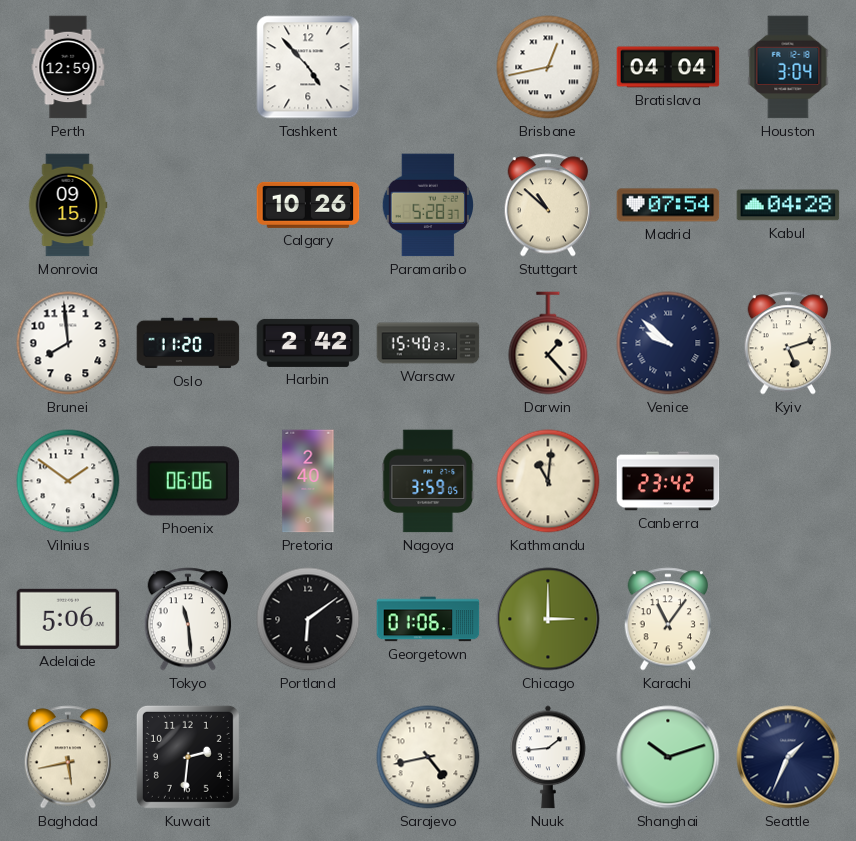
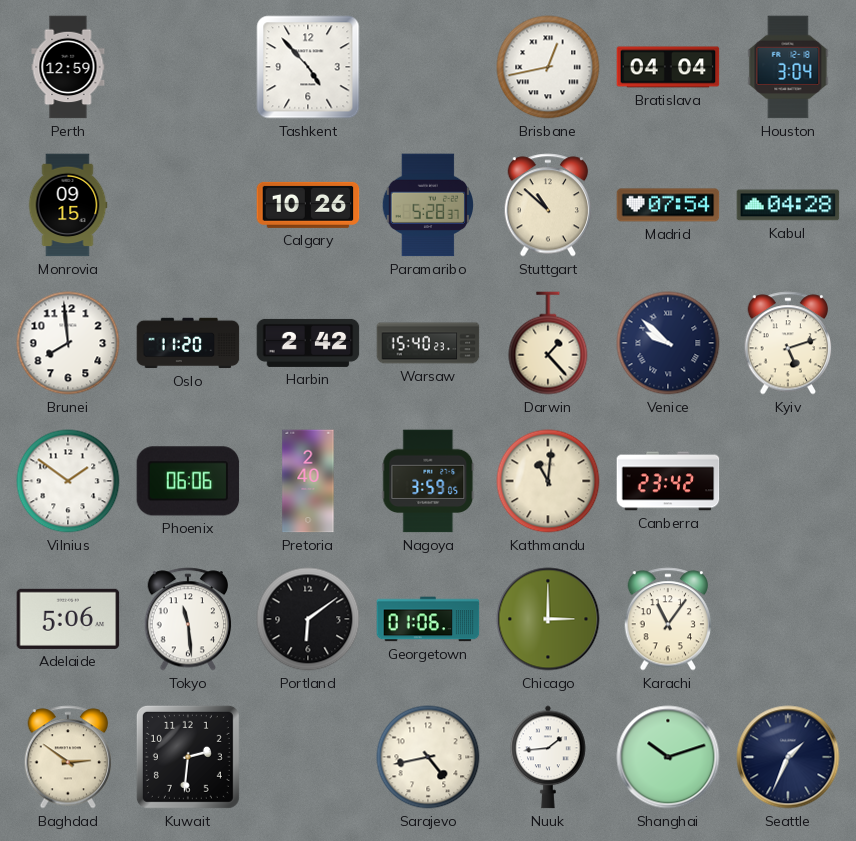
Baghdad: 5:43 -> 2:51 (68, 757)
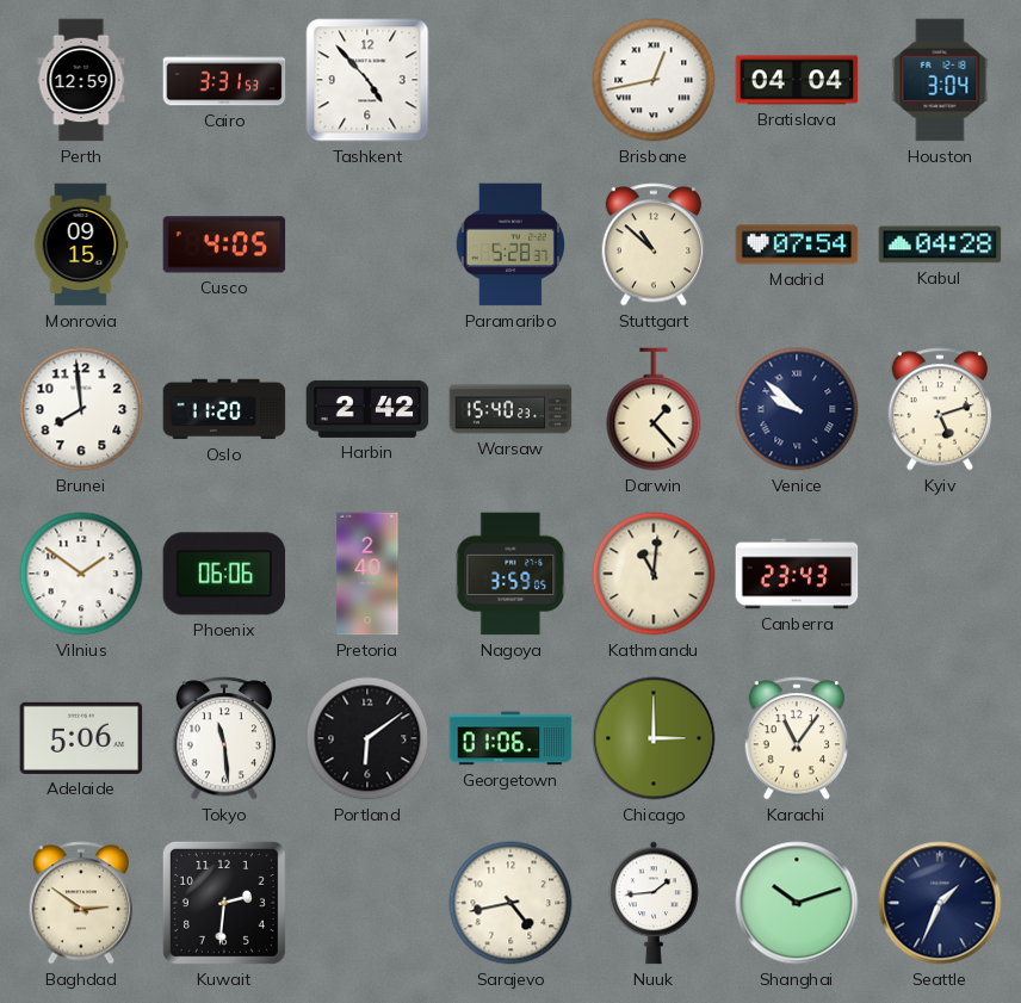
Cairo: none -> 3:31 (224, 80)
Cusco: none -> 4:05 (224, 244)
Calgary: 10:26 -> none (308, 205)
Canberra: 23:42 -> 23:43 (797, 574)
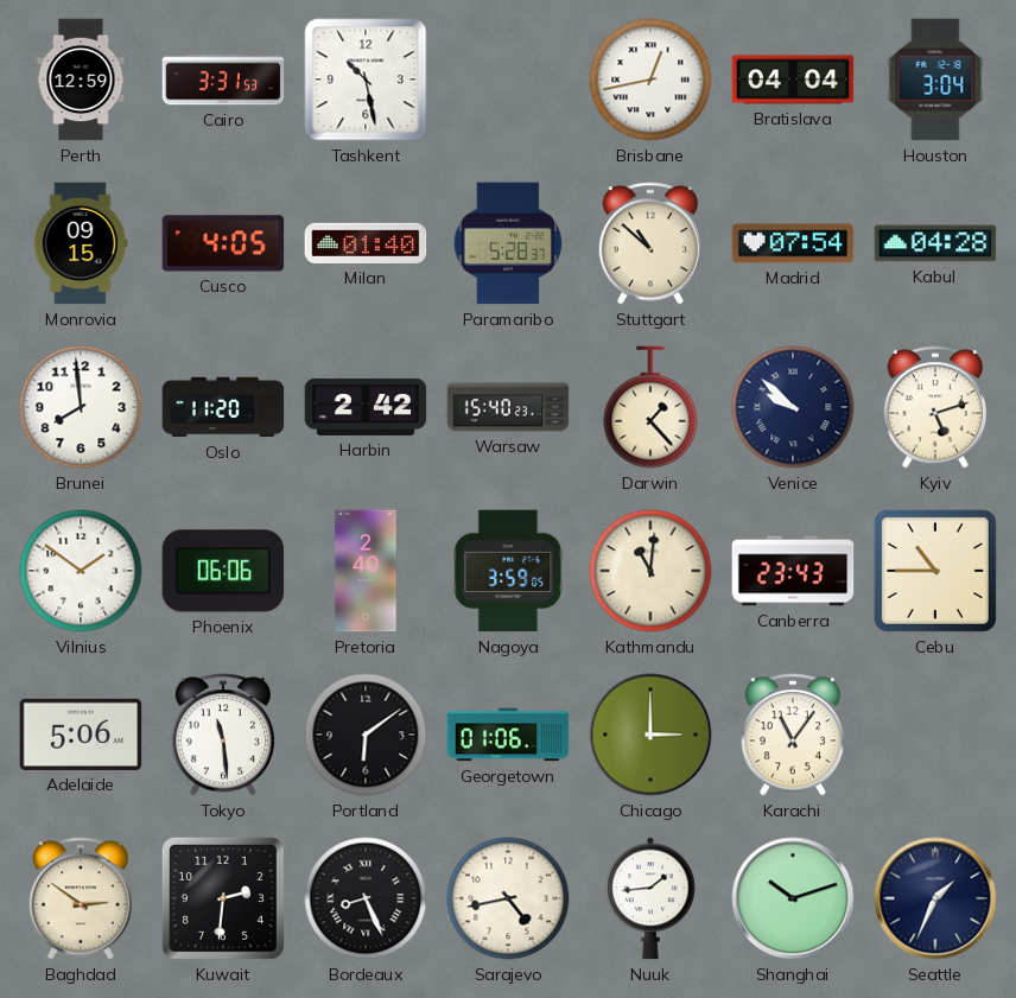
Tashkent: 4:53 -> 10:28 (366, 80)
Milan: none -> 01:40 (366, 243)
Cebu: none -> 10:45 (935, 571)
Bordeaux: none -> 8:26 (366, 898)
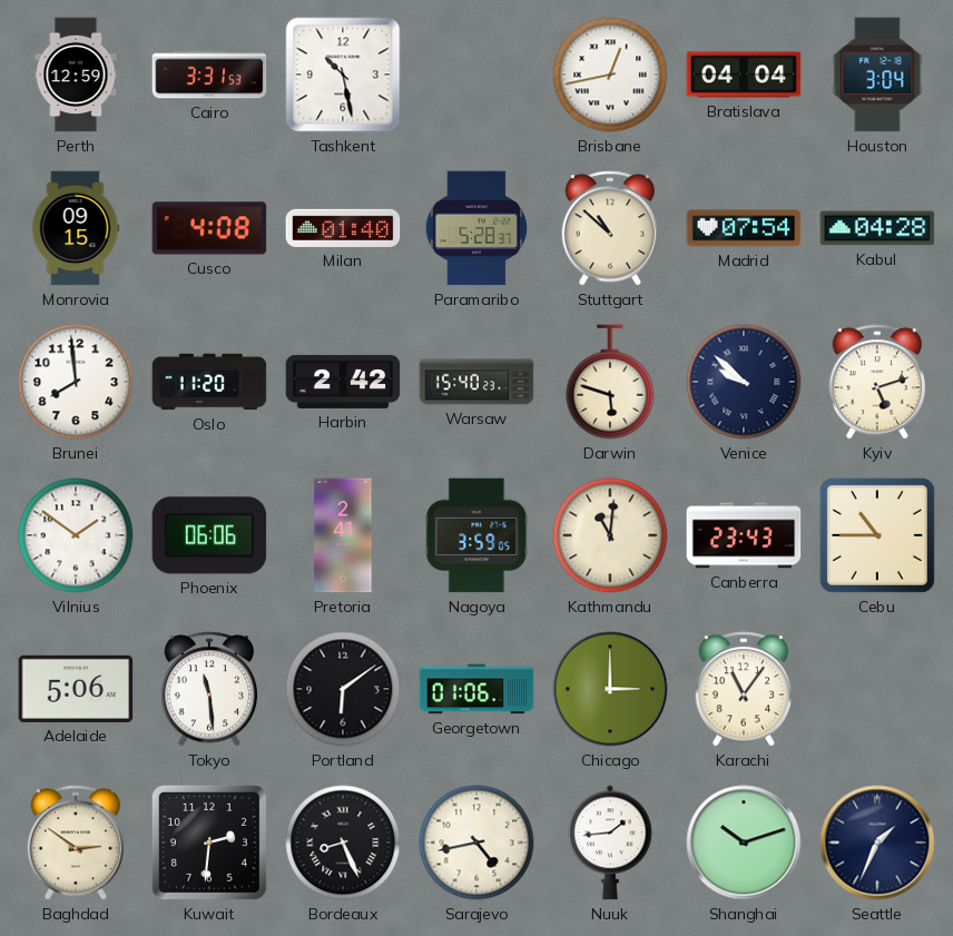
Cusco: 4:05 -> 4:08 (209, 228)
Darwin: 1:23 -> 5:48 (610, 382)
Pretoria: 2:40 -> 2:41 (343, 535)
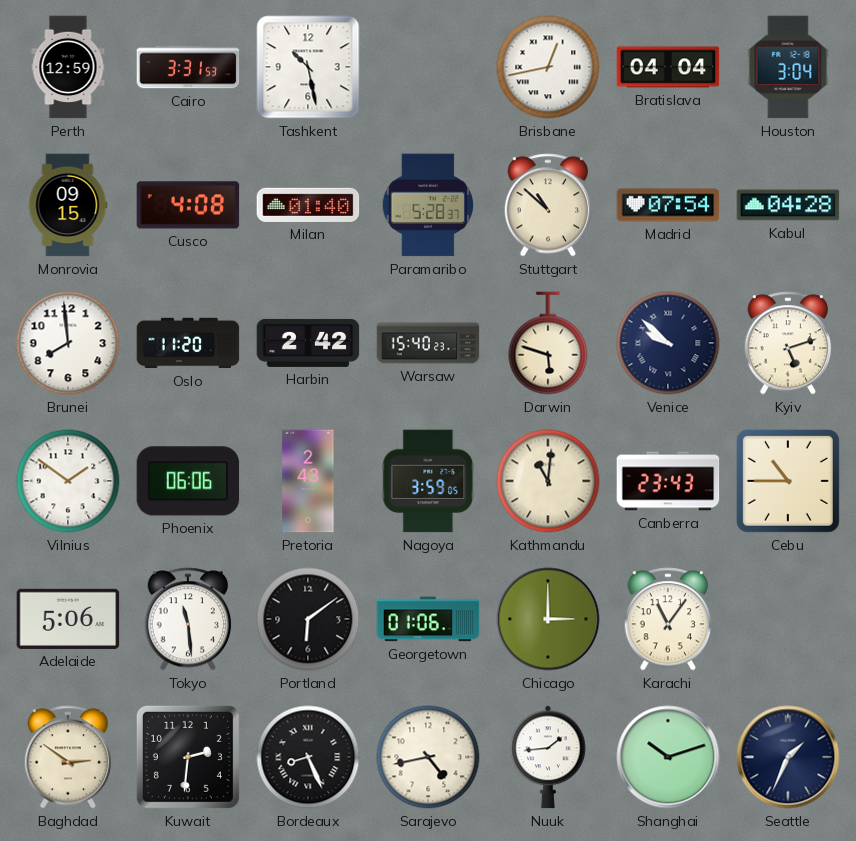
Pretoria: 2:41 -> 2:43 (308, 481)
